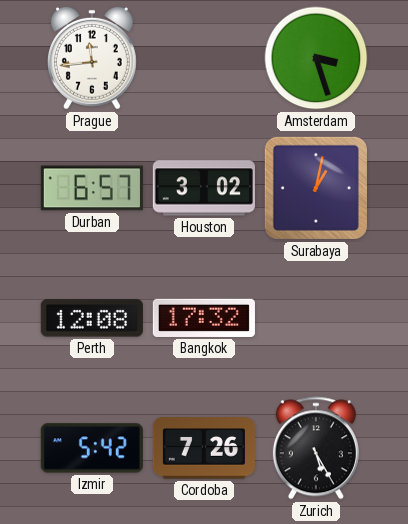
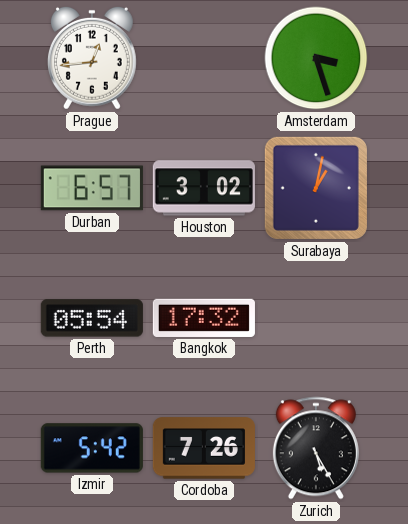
Prague: 11:44 -> 12:44 (92, 58)
Perth: 12:08 -> 05:54 (92, 318)
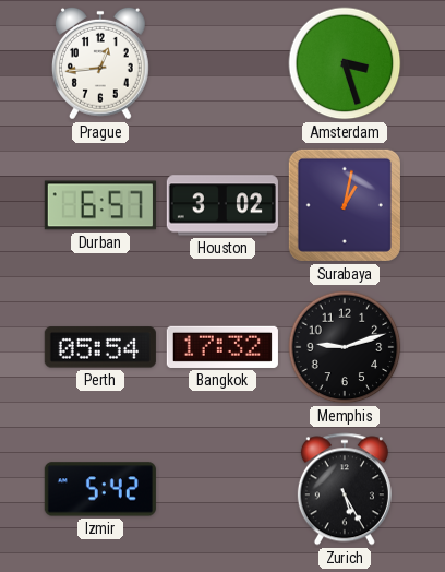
Memphis: none -> 9:12 (345, 347)
Cordoba: 7:26 -> none (204, 448)
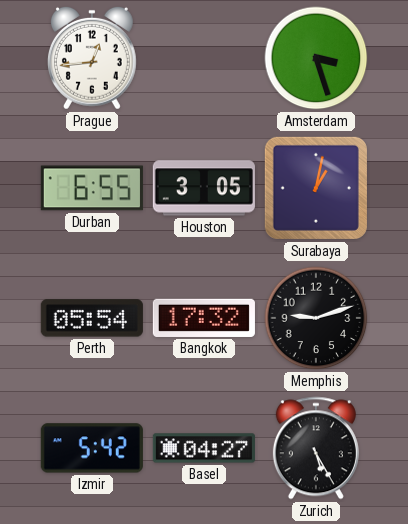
Durban: 6:57 -> 6:55 (92, 188)
Houston: 3:02 -> 3:05 (204, 188)
Basel: none -> 04:27 (204, 448)
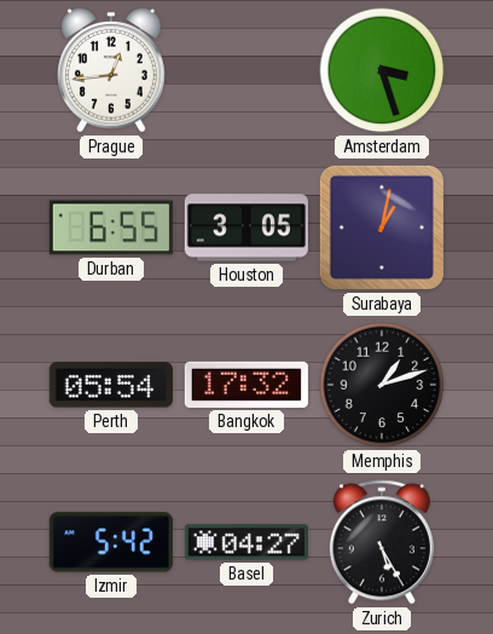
Memphis: 9:12 -> 1:12 (382, 385)
